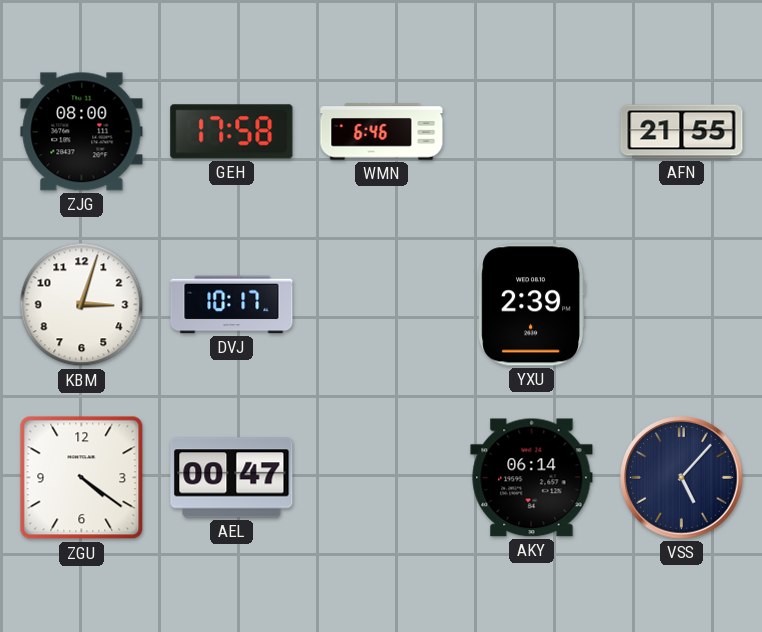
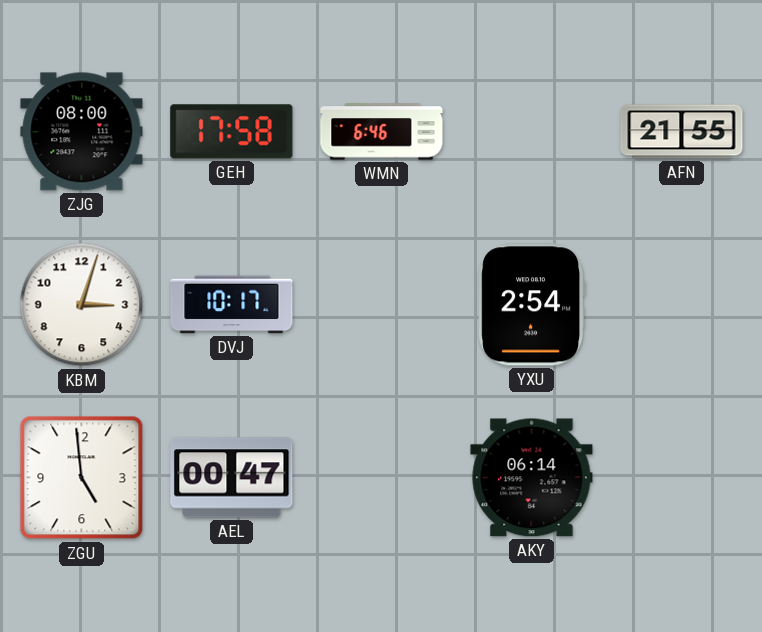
YXU: 2:39 -> 2:54 (531, 305)
ZGU: 4:21 -> 4:59 (82, 478)
VSS: 5:07 -> none (682, 478)
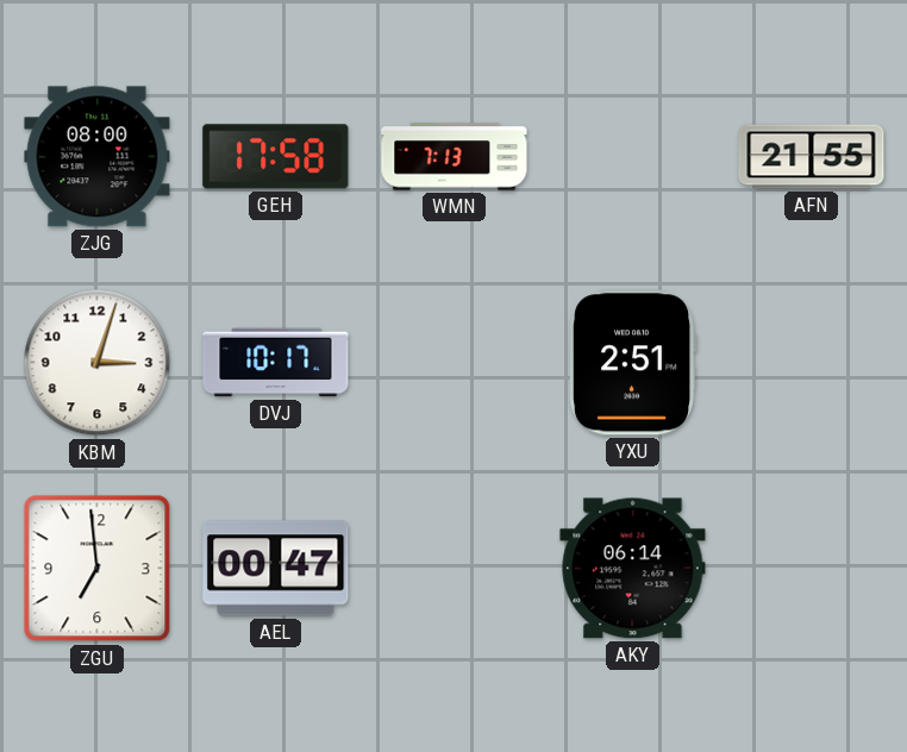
WMN: 6:46 -> 7:13 (455, 157)
YXU: 2:54 -> 2:51 (632, 363)
ZGU: 4:59 -> 6:59 (98, 569)
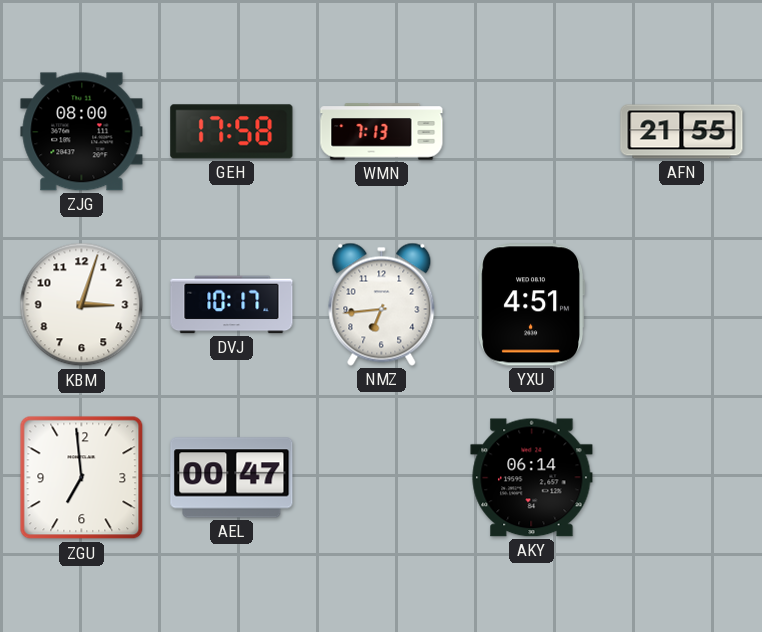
NMZ: none -> 6:44 (382, 304)
YXU: 2:51 -> 4:51 (531, 305)
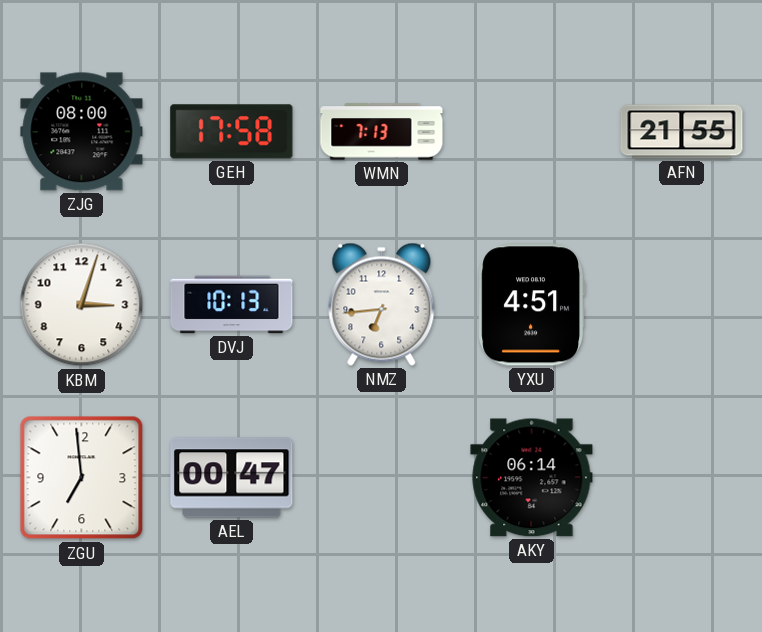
DVJ: 10:17 -> 10:13 (232, 305)
